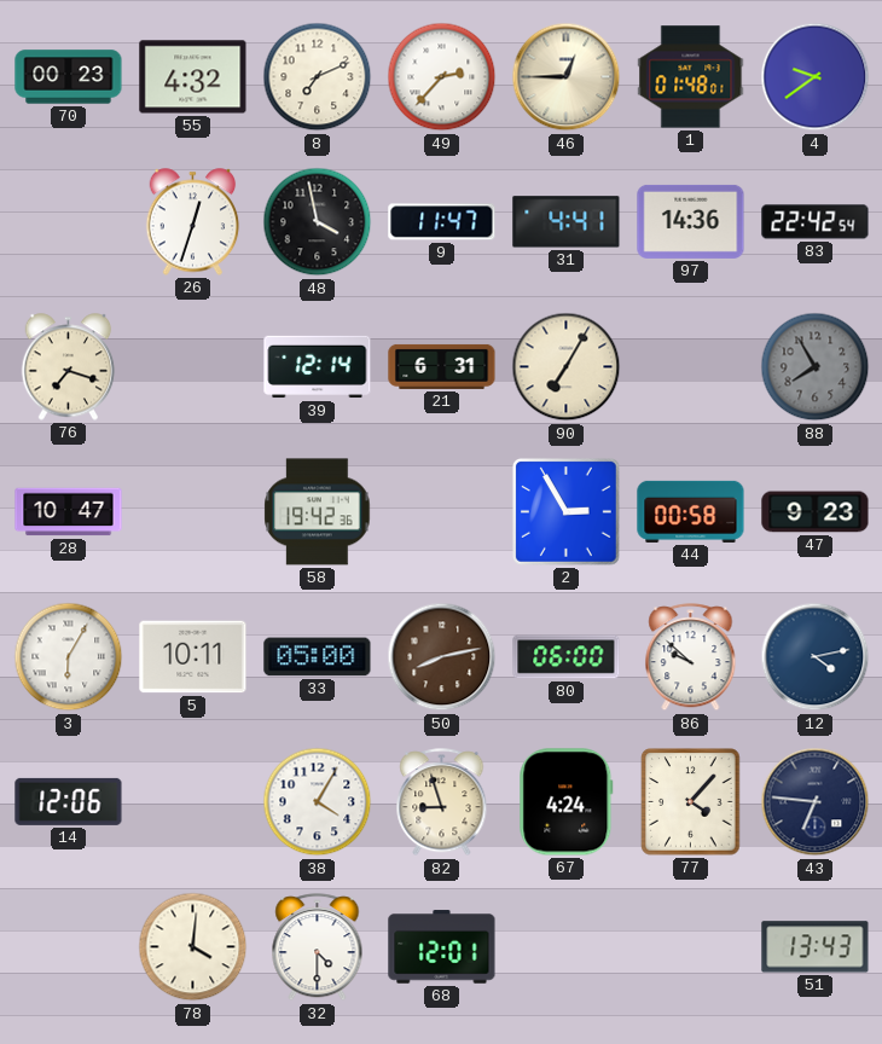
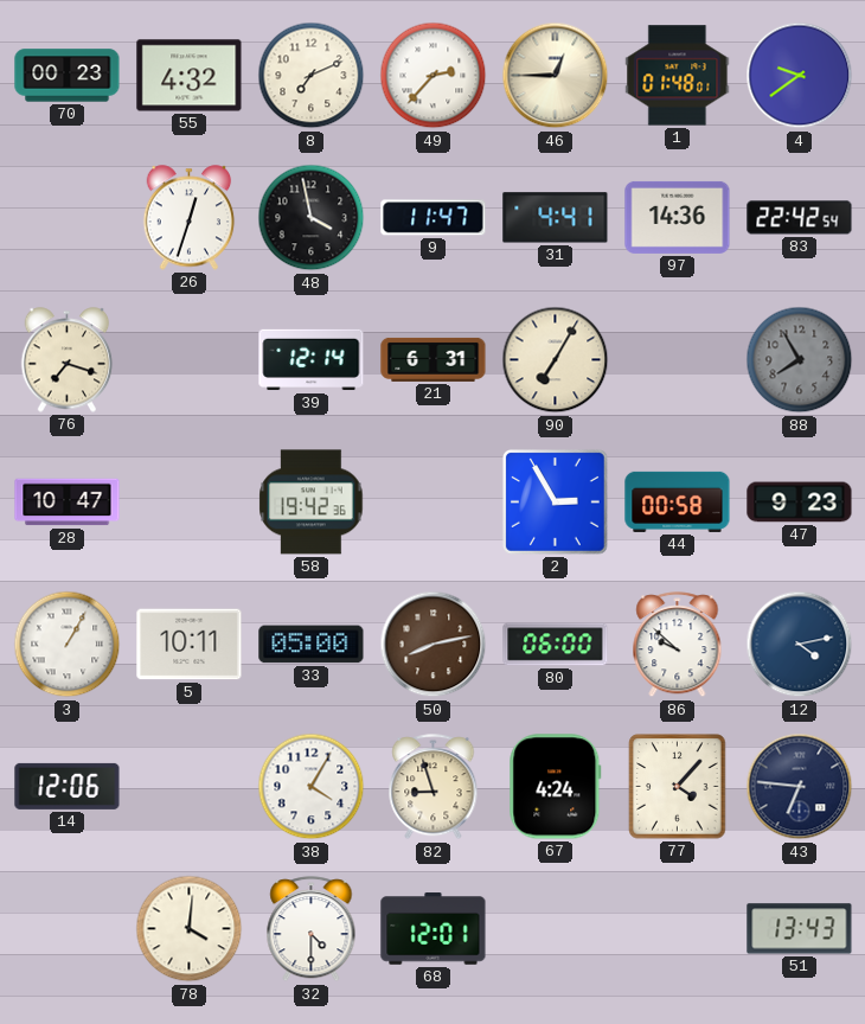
3: 6:05 -> 1:05 (68, 645)
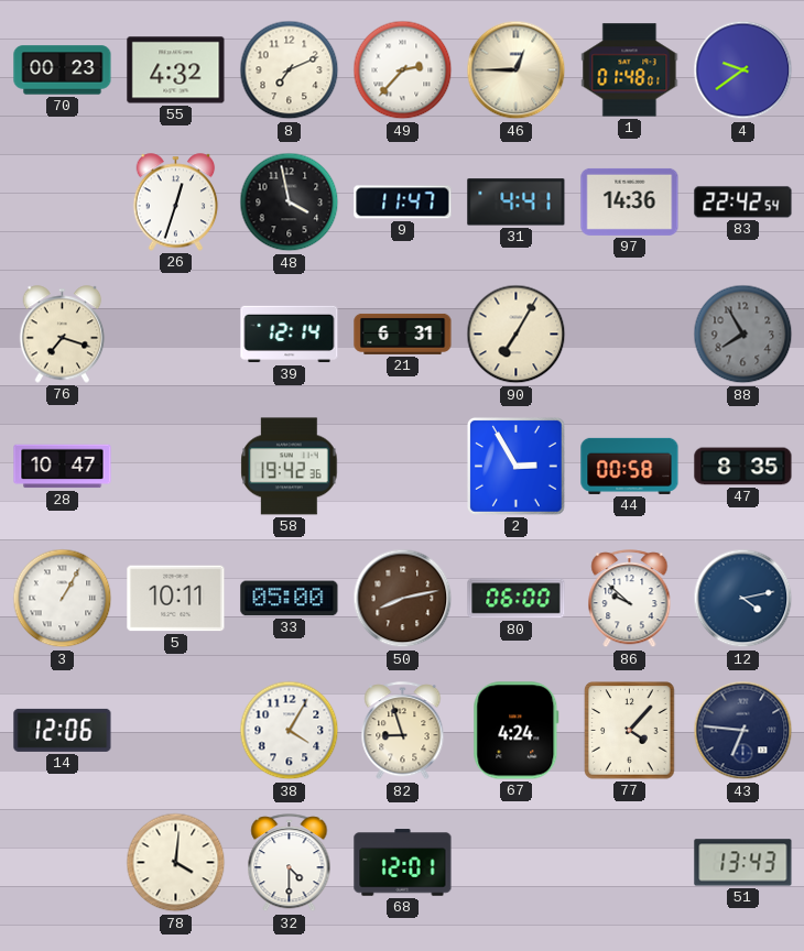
47: 9:23 -> 8:35 (743, 467)
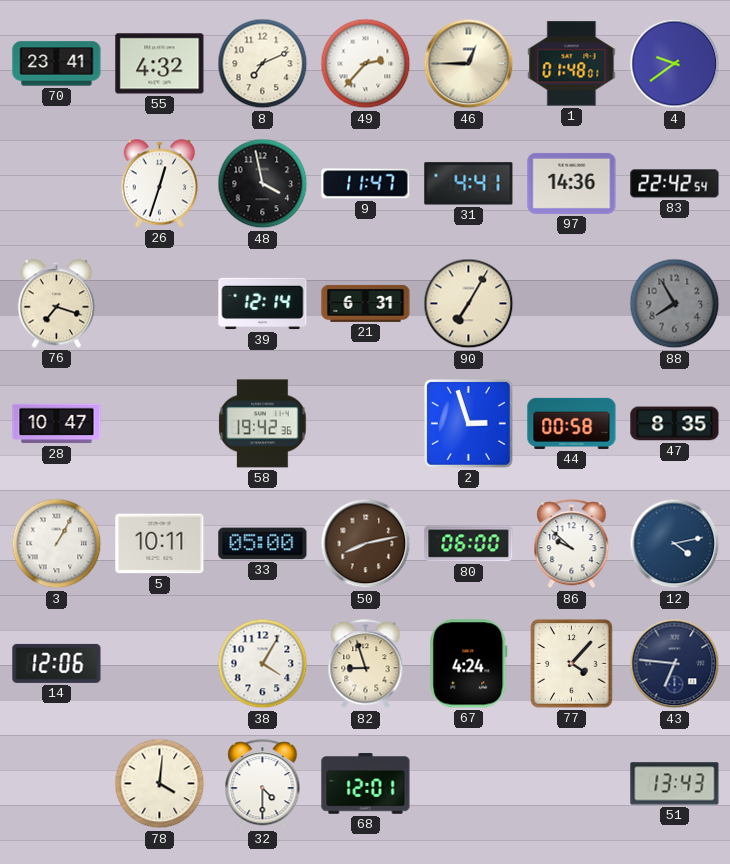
70: 00:23 -> 23:41 (57, 64)
2: 2:55 -> 2:57 (469, 423)
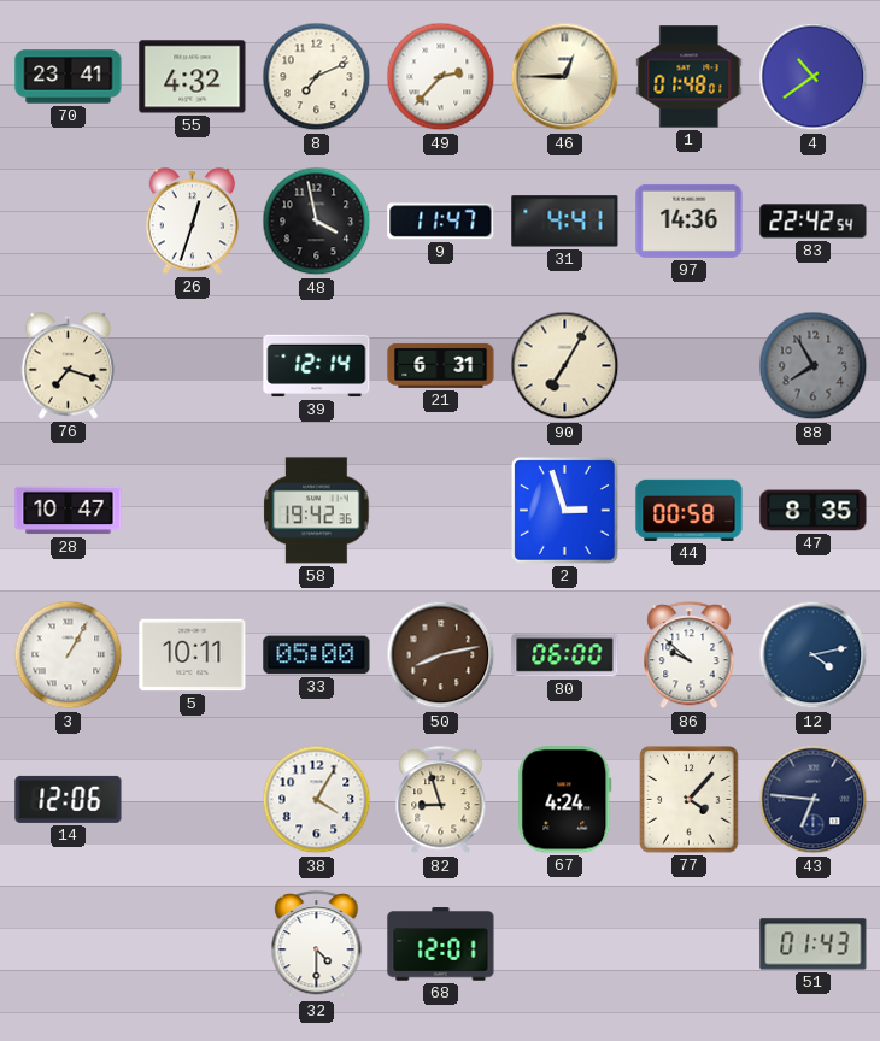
4: 9:39 -> 10:39 (814, 77)
78: 4:01 -> none (160, 784)
51: 13:43 -> 01:43 (814, 945)
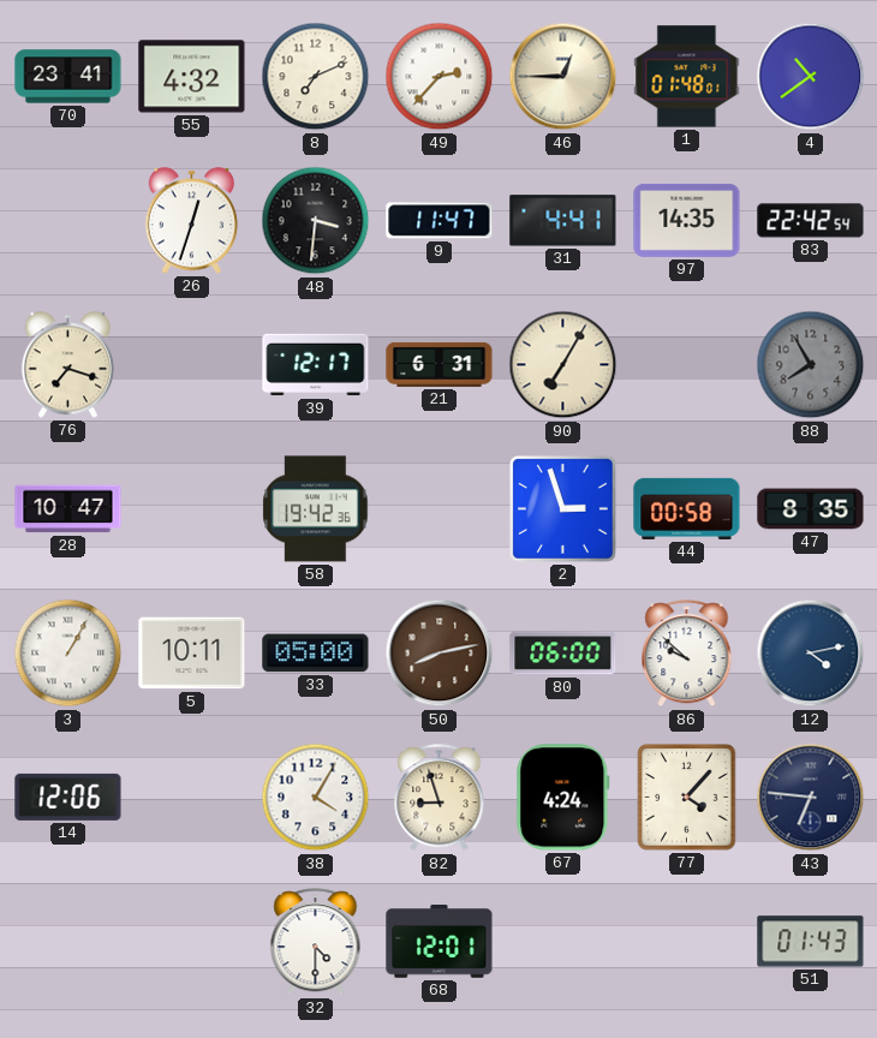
48: 3:58 -> 3:31 (316, 221)
97: 14:36 -> 14:35 (687, 220)
39: 12:14 -> 12:17 (316, 365)
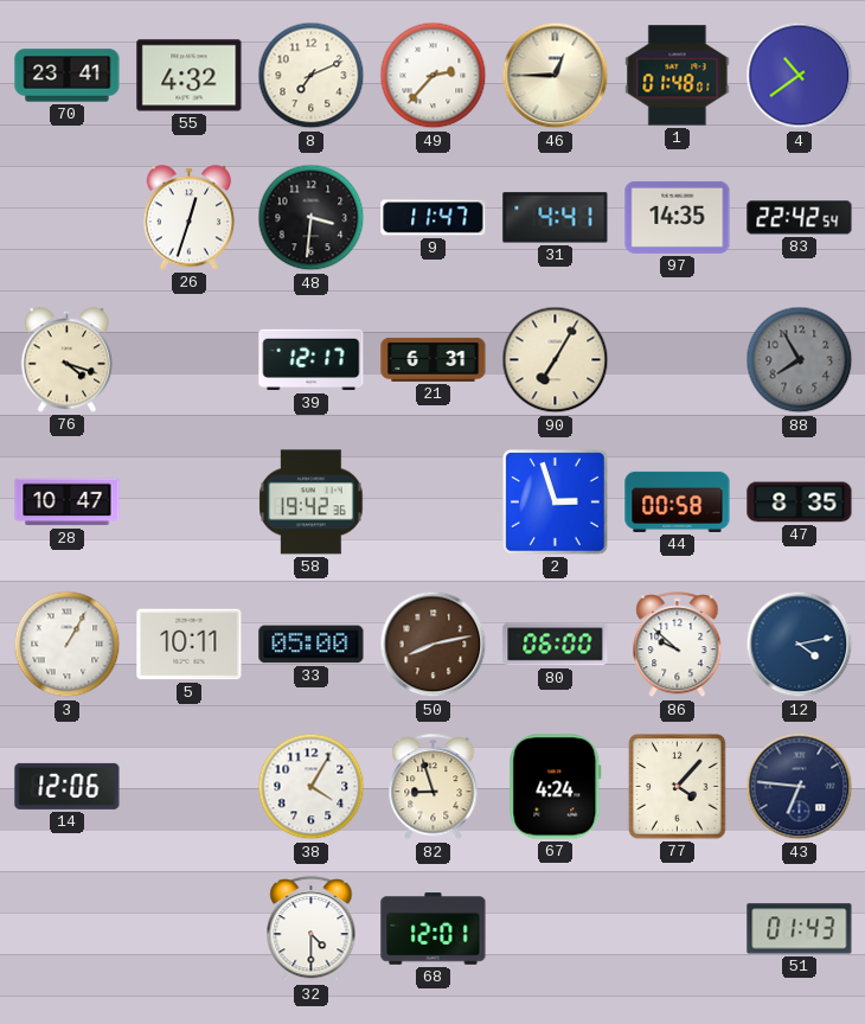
76: 7:18 -> 4:18 (68, 360)
